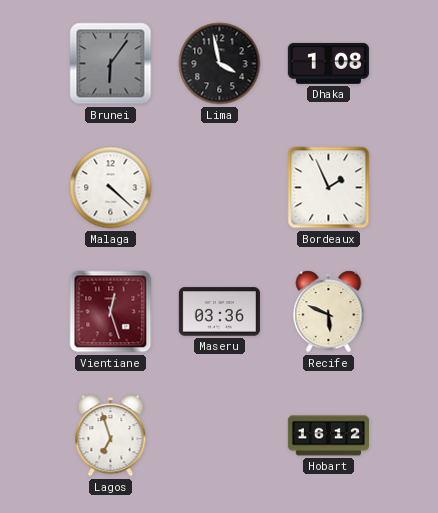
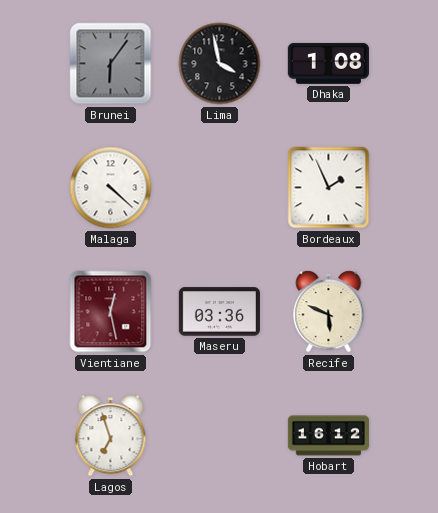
Vientiane: 12:27 -> 12:28 (111, 312)
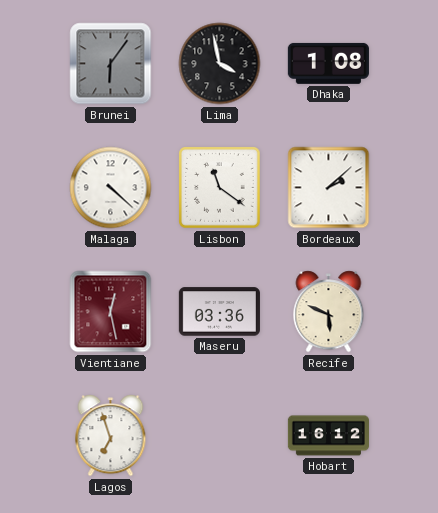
Lisbon: none -> 11:21 (220, 188)
Bordeaux: 1:56 -> 2:08 (329, 188)
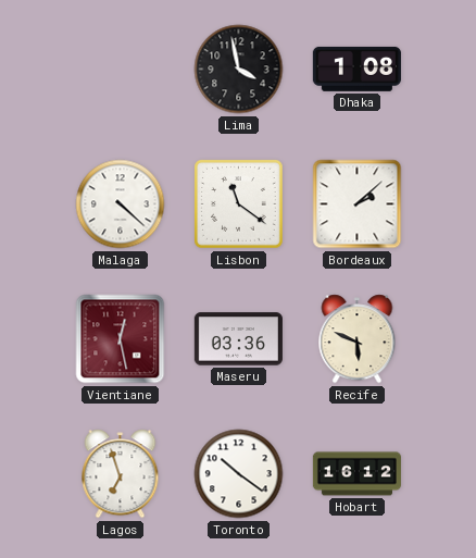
Brunei: 6:06 -> none (111, 64)
Toronto: none -> 10:21 (239, 474)
